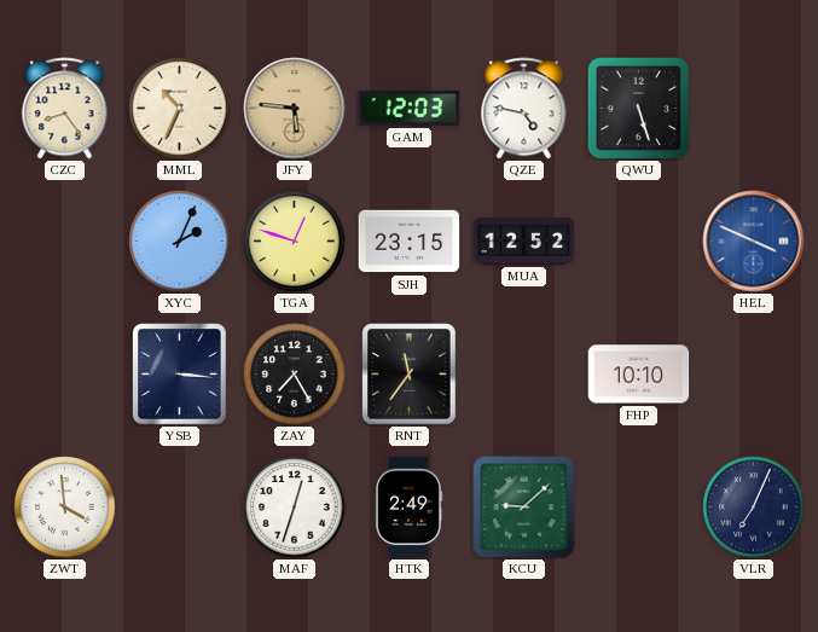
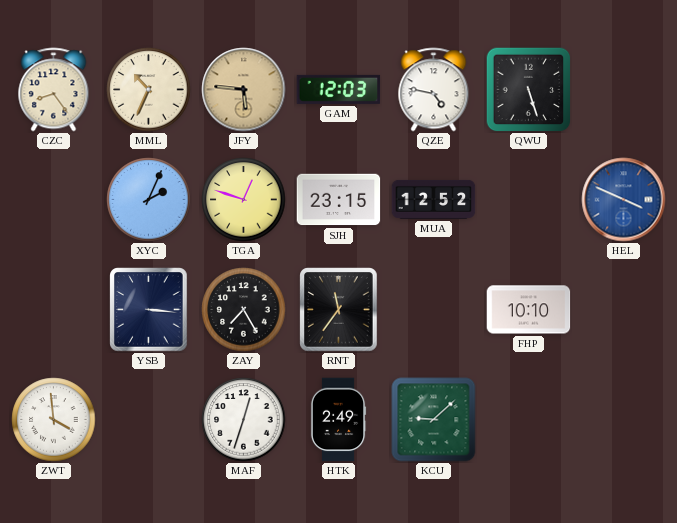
VLR: 7:04 -> none (754, 508)
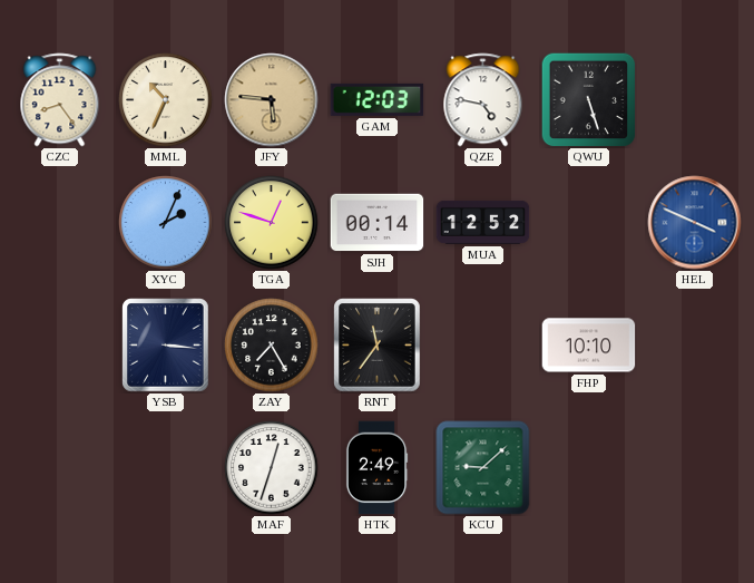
SJH: 23:15 -> 00:14 (378, 223)
ZWT: 3:59 -> none (54, 420)
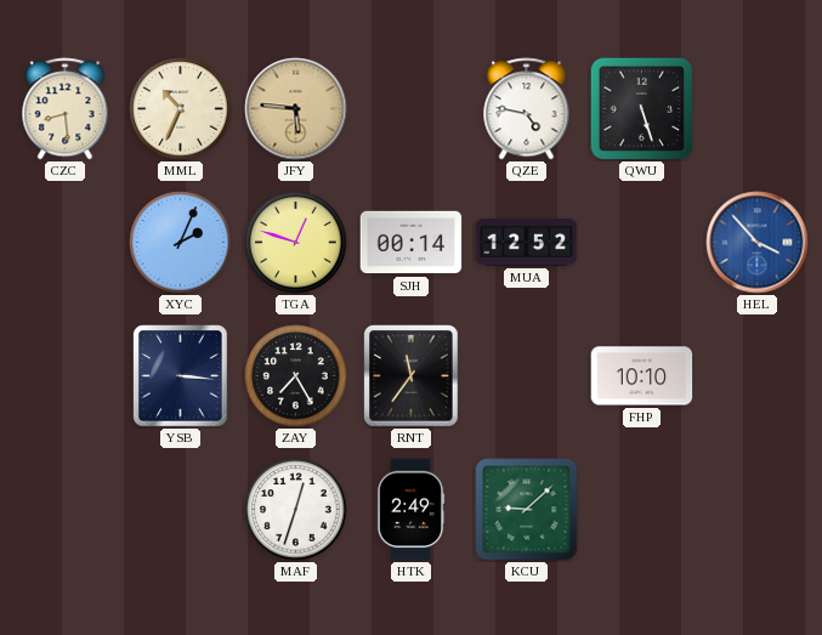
CZC: 8:24 -> 8:29 (66, 109)
GAM: 12:03 -> none (378, 99)
HEL: 3:49 -> 3:53 (758, 243)
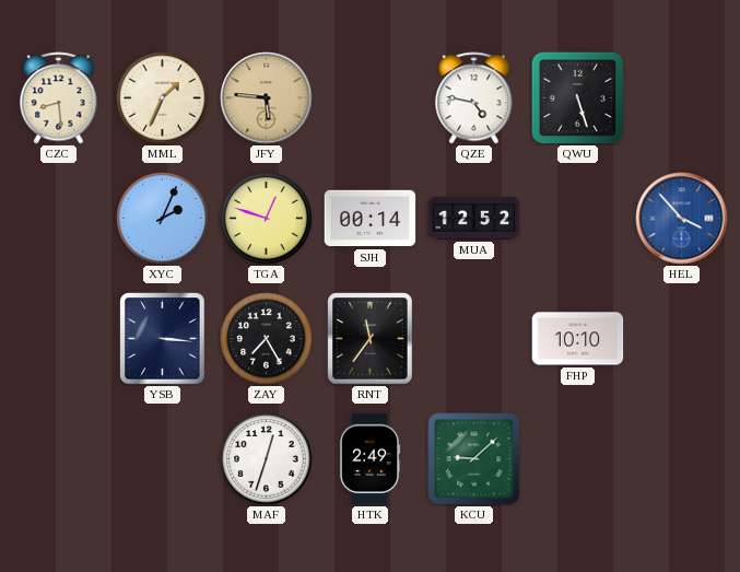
MML: 10:34 -> 1:34 (163, 98)
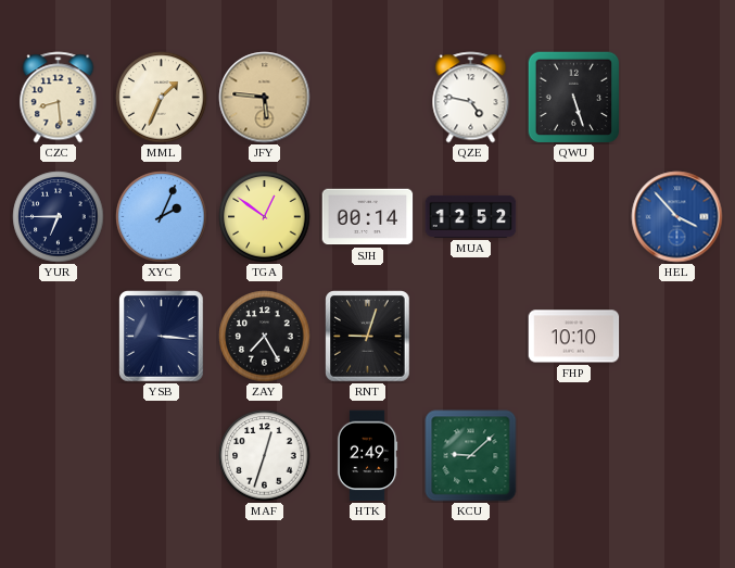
YUR: none -> 6:45 (59, 217)
TGA: 12:48 -> 12:51 (265, 217)
RNT: 11:36 -> 9:03 (368, 337)
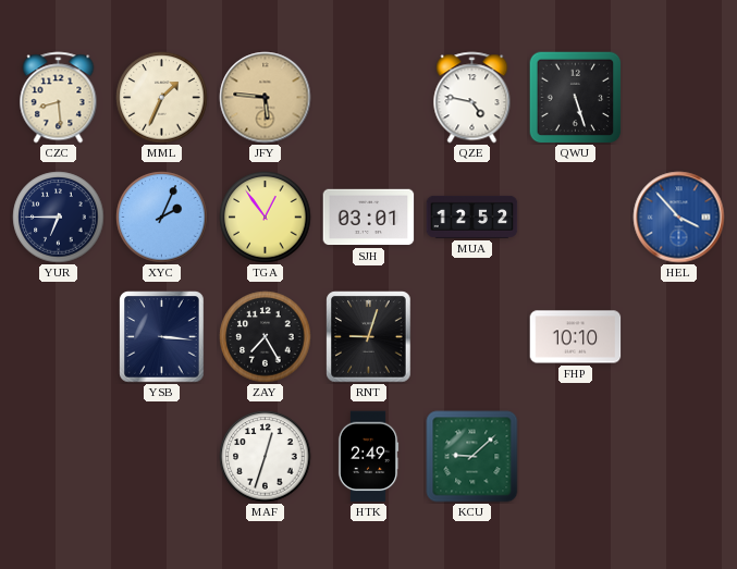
TGA: 12:51 -> 12:54 (266, 218)
SJH: 00:14 -> 03:01 (369, 218)
